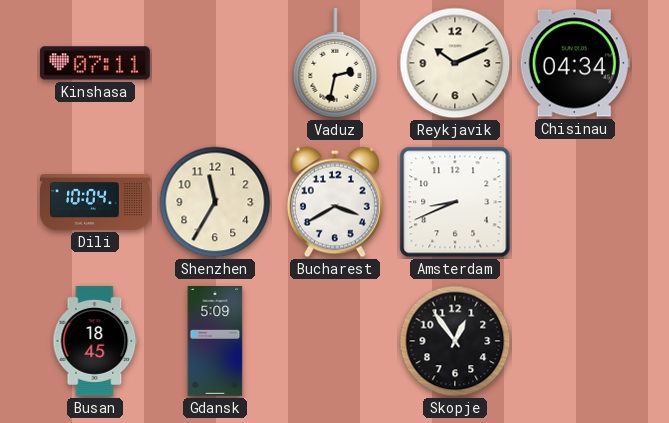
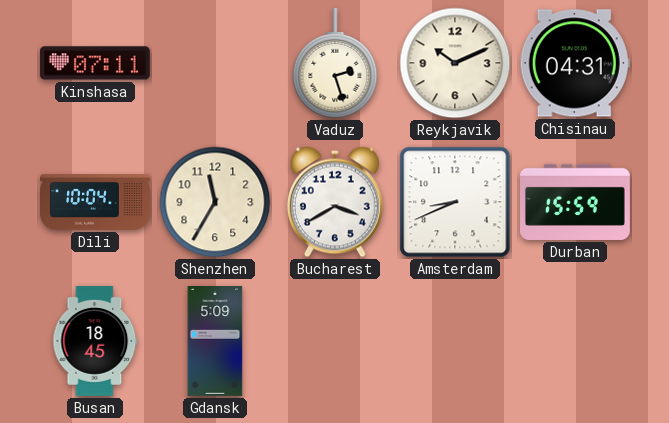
Vaduz: 2:32 -> 2:27 (335, 63)
Chisinau: 04:34 -> 04:31 (575, 63)
Durban: none -> 15:59 (576, 202)
Skopje: 12:54 -> none (455, 341)
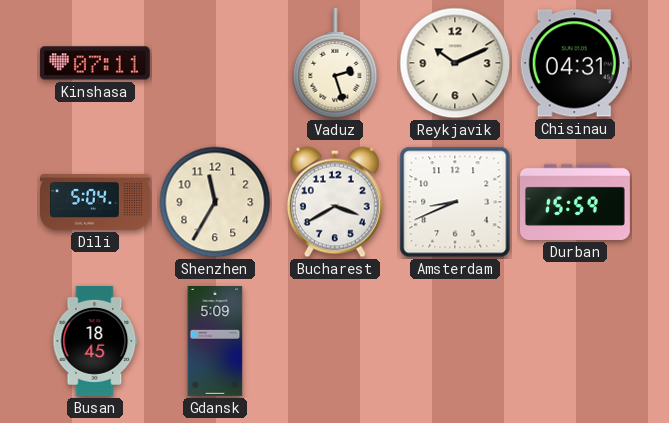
Dili: 10:04 -> 5:04 (96, 202)
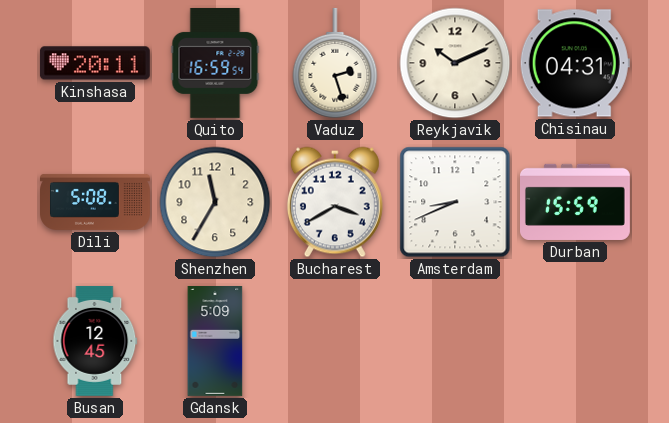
Kinshasa: 07:11 -> 20:11 (95, 63)
Quito: none -> 16:59 (215, 63)
Dili: 5:04 -> 5:08 (96, 202)
Busan: 18:45 -> 12:45 (95, 341)
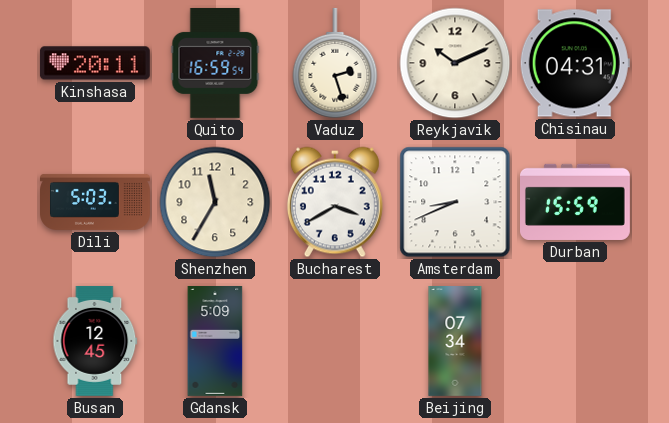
Dili: 5:08 -> 5:03 (96, 202)
Beijing: none -> 07:34 (455, 342)
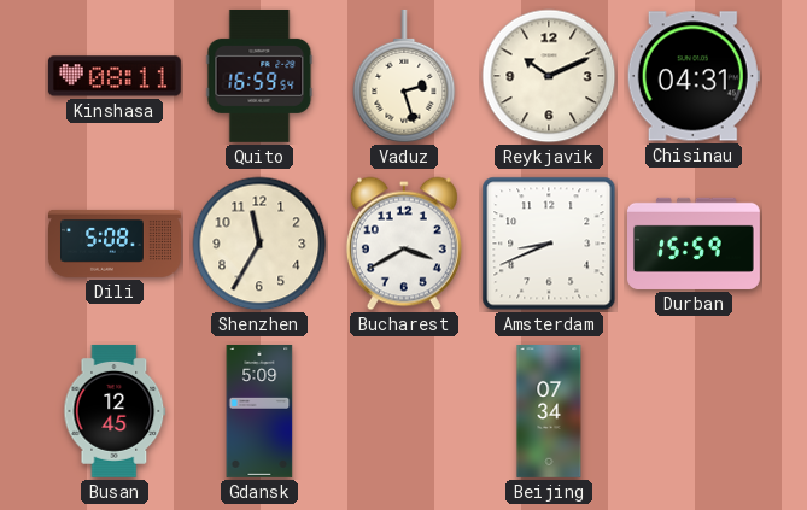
Kinshasa: 20:11 -> 08:11 (115, 76)
Dili: 5:03 -> 5:08 (116, 244)
